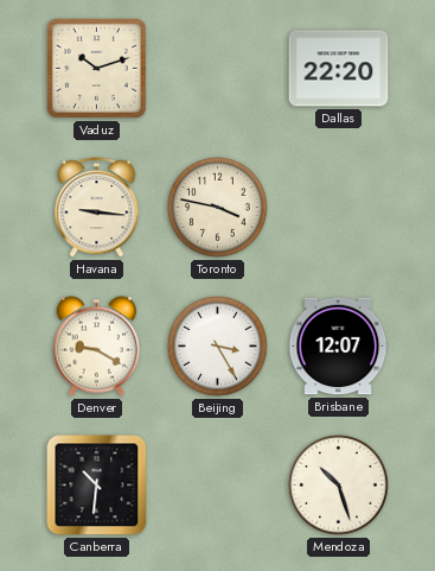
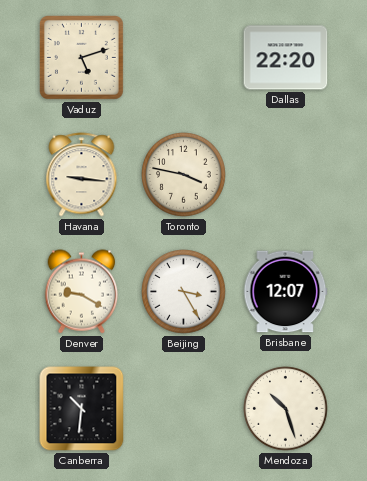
Vaduz: 10:12 -> 5:12 (81, 57)
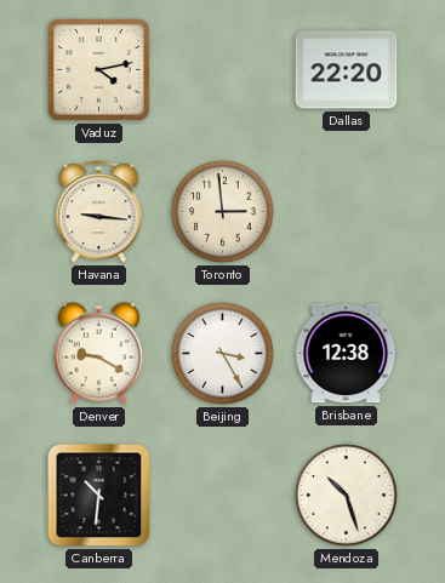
Vaduz: 5:12 -> 4:13 (98, 69)
Toronto: 3:47 -> 2:59 (223, 212)
Brisbane: 12:07 -> 12:38 (346, 354)
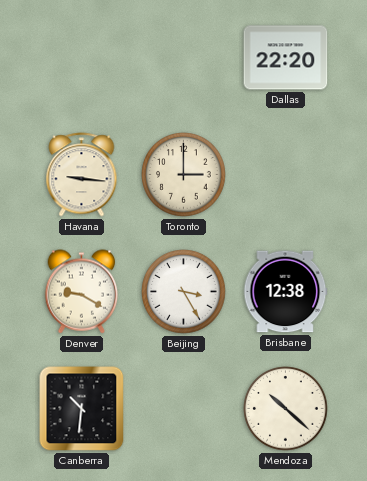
Vaduz: 4:13 -> none (98, 69)
Toronto: 2:59 -> 3:00 (184, 175)
Mendoza: 10:27 -> 10:22 (286, 409)
